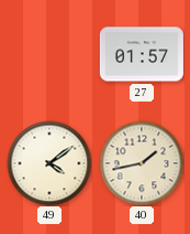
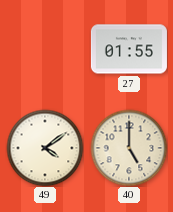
27: 01:57 -> 01:55 (129, 49)
40: 1:43 -> 5:00 (129, 148)
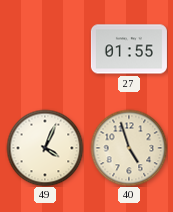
49: 4:09 -> 4:04 (45, 148)
40: 5:00 -> 4:57 (129, 148)
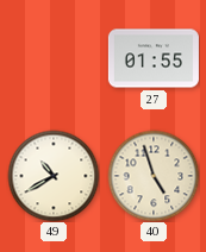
49: 4:04 -> 10:40 (54, 176)
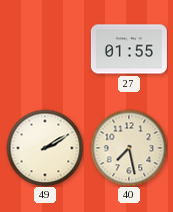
49: 10:40 -> 2:10 (45, 148)
40: 4:57 -> 7:28 (129, 148)
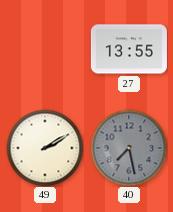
27: 01:55 -> 13:55 (129, 49)
40 dial: cream -> grey (129, 148)
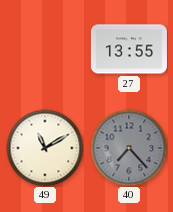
49: 2:10 -> 11:10 (45, 148)
40: 7:28 -> 7:23 (129, 148)
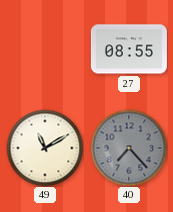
27: 13:55 -> 08:55 (129, 49)
